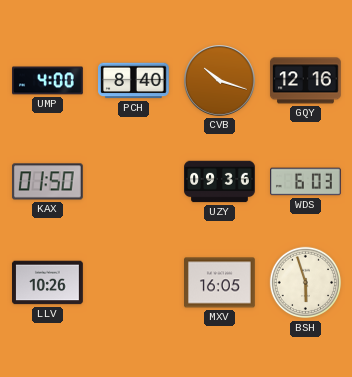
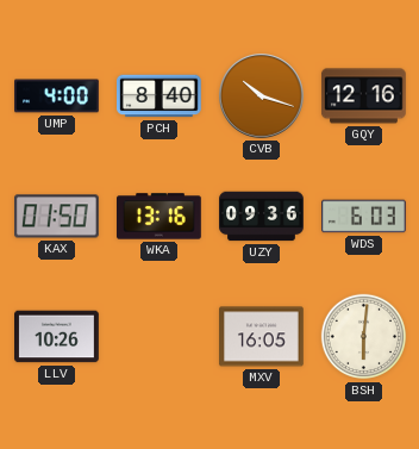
WKA: none -> 13:16 (160, 217)
BSH: 5:57 -> 6:01 (364, 337)
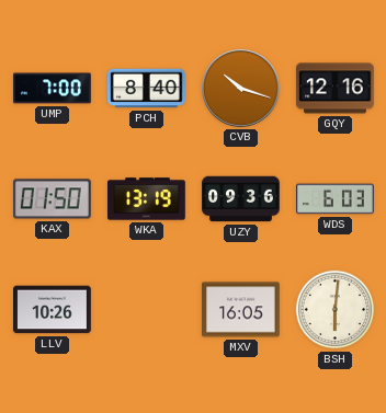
UMP: 4:00 -> 7:00 (53, 89)
WKA: 13:16 -> 13:19 (147, 199)
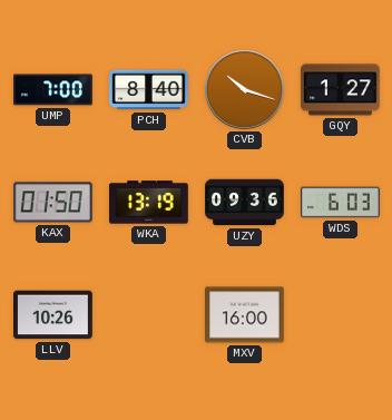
GQY: 12:16 -> 1:27 (341, 90)
MXV: 16:05 -> 16:00 (245, 315)
BSH: 6:01 -> none (336, 310)
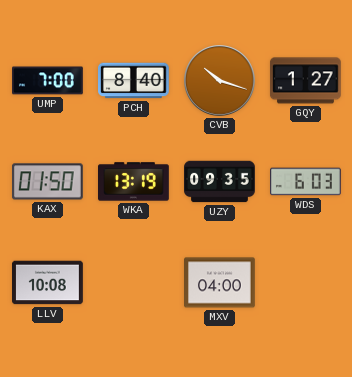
UZY: 09:36 -> 09:35 (220, 182)
LLV: 10:26 -> 10:08 (48, 283)
MXV: 16:00 -> 04:00 (220, 283)
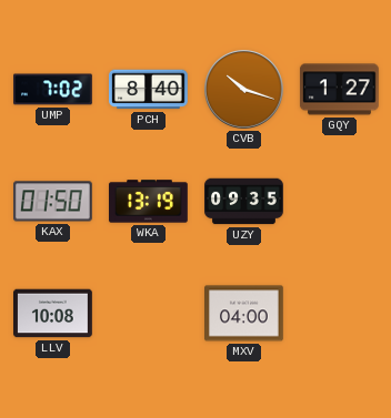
UMP: 7:00 -> 7:02 (53, 90)
WDS: 6:03 -> none (306, 182)
